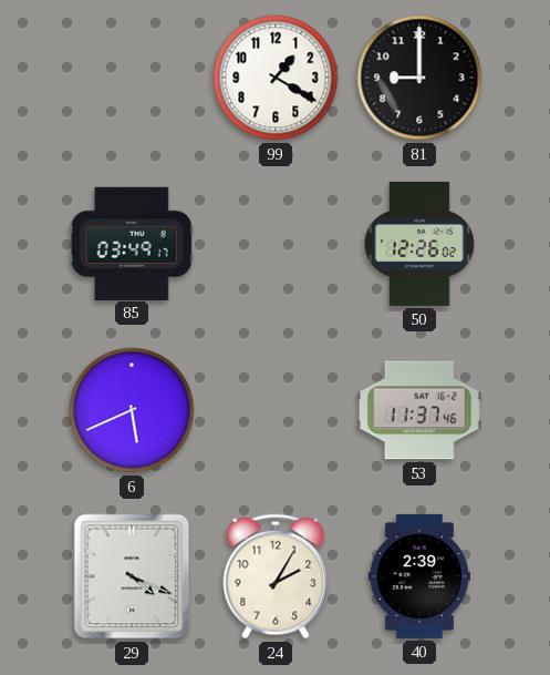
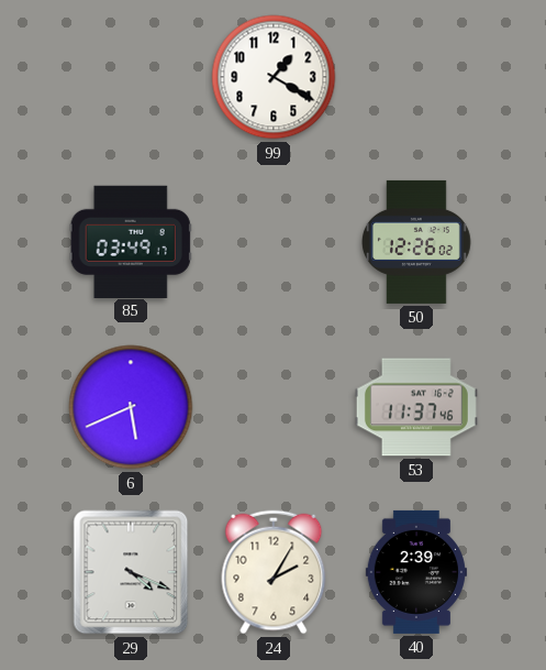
81: 9:00 -> none (419, 78)
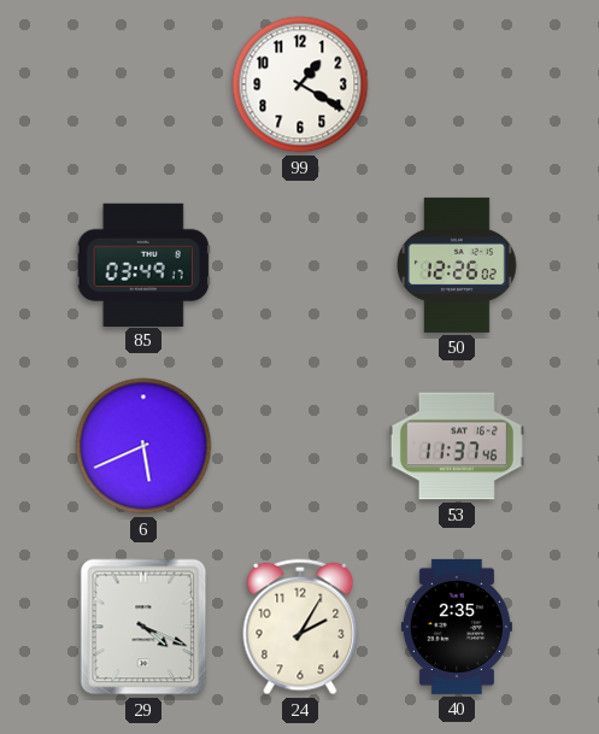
40: 2:39 -> 2:35 (457, 627)
